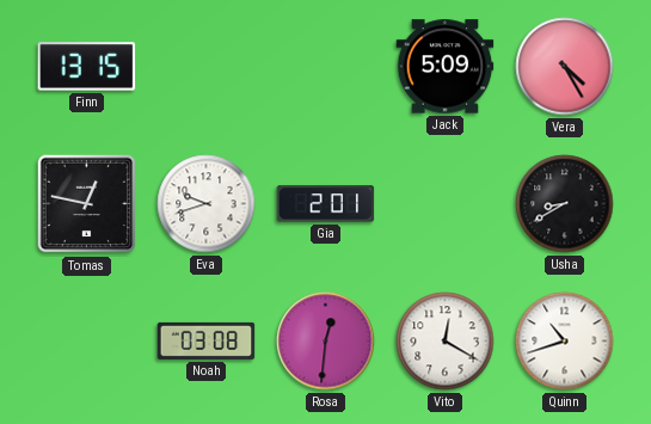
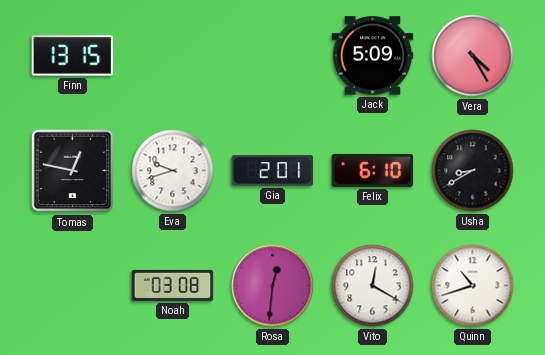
Felix: none -> 6:10 (373, 170)
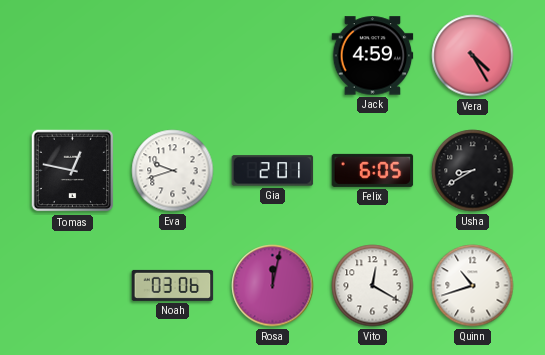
Finn: 13:15 -> none (73, 56)
Jack: 5:09 -> 4:59 (373, 56)
Felix: 6:10 -> 6:05 (373, 170)
Noah: 03:08 -> 03:06 (173, 285)
Rosa: 12:31 -> 12:02 (273, 286)
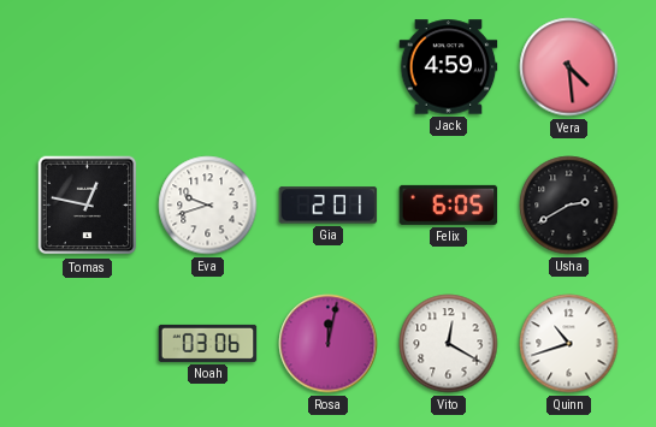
Vera: 4:25 -> 4:29 (569, 67)
Usha: 8:40 -> 2:40 (569, 206)
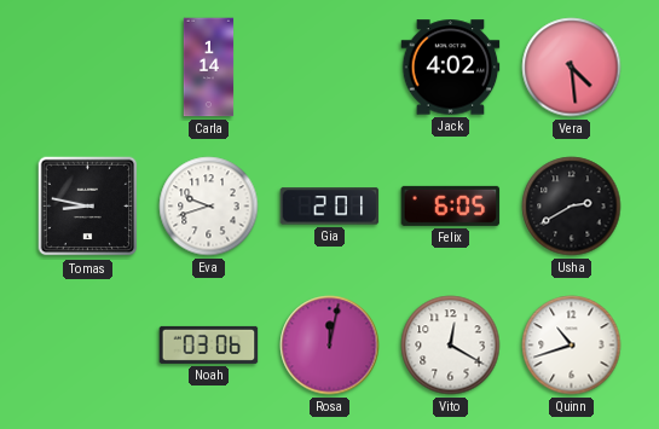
Carla: none -> 1:14 (209, 68)
Jack: 4:59 -> 4:02 (451, 68)
Tomas: 12:47 -> 8:47 (88, 207)
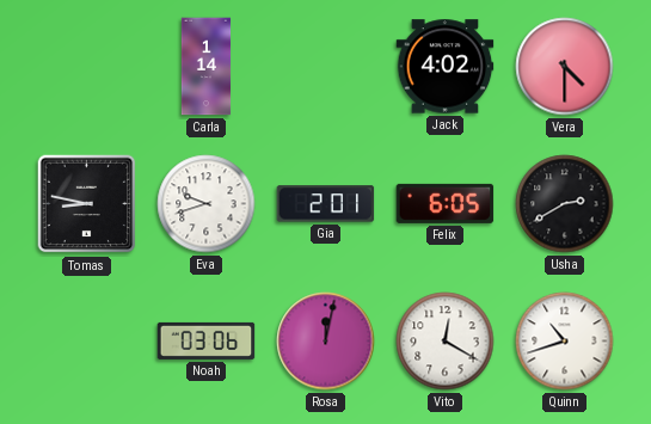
Vera: 4:29 -> 4:30 (565, 67)
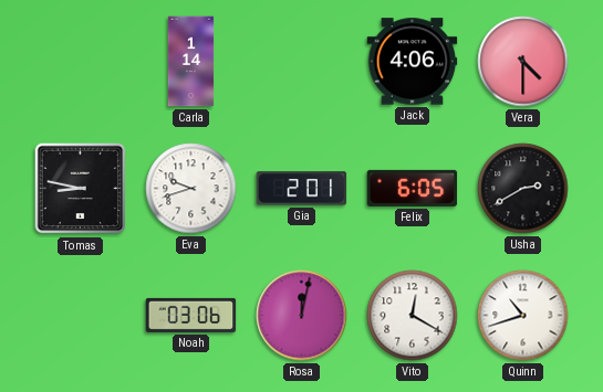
Jack: 4:02 -> 4:06 (413, 62)
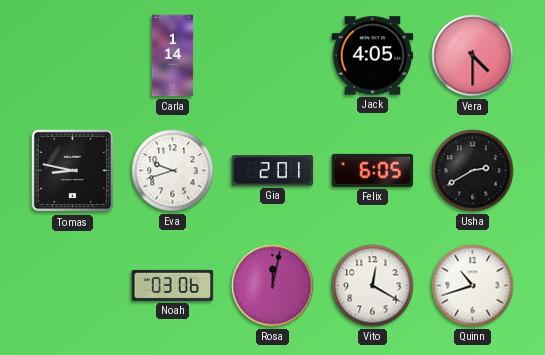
Jack: 4:06 -> 4:05 (373, 56)
